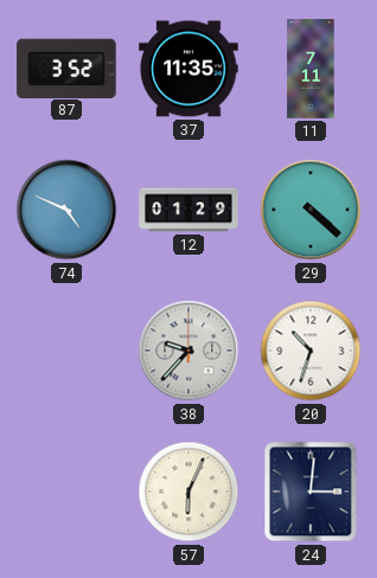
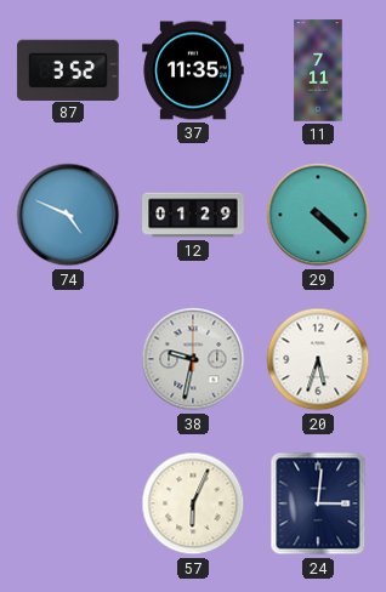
38: 9:37 -> 9:32 (193, 359)
20: 10:33 -> 5:33 (318, 359)
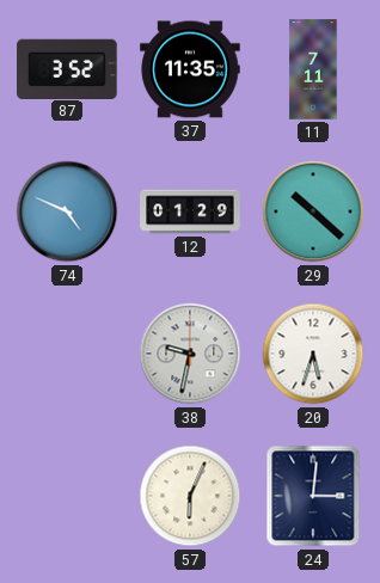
29: 4:22 -> 10:22 (313, 211)
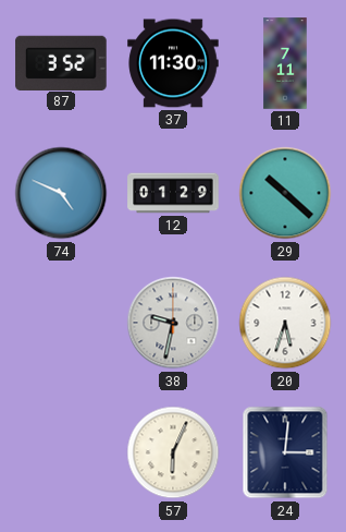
37: 11:35 -> 11:30 (173, 63)
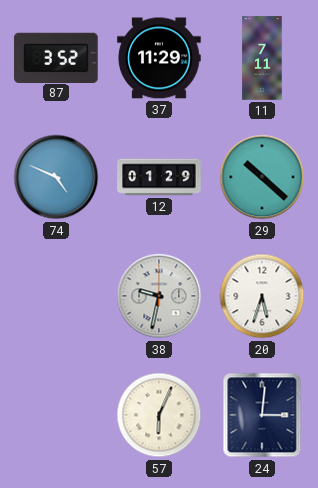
37: 11:30 -> 11:29 (159, 58)
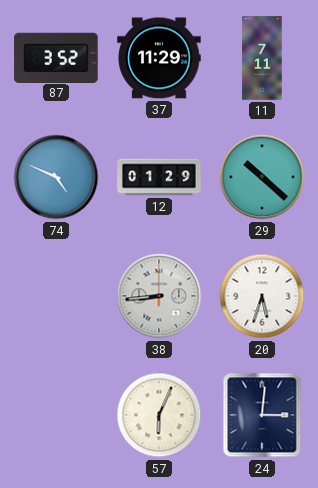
38: 9:32 -> 8:44 (159, 296)
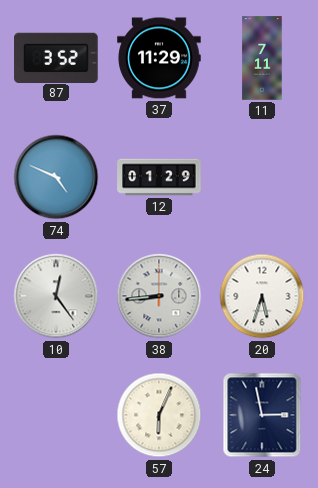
29: 10:22 -> none (262, 177)
10: none -> 12:24 (56, 296)
24: 3:01 -> 2:58 (262, 415)
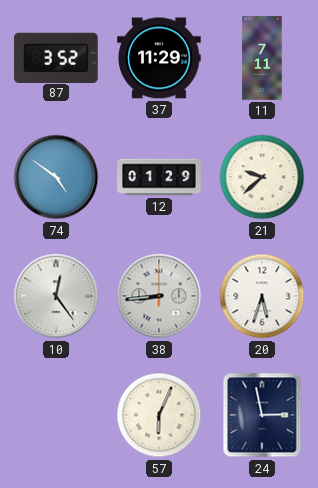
74: 4:49 -> 4:51 (56, 177)
21: none -> 9:38 (262, 177)
